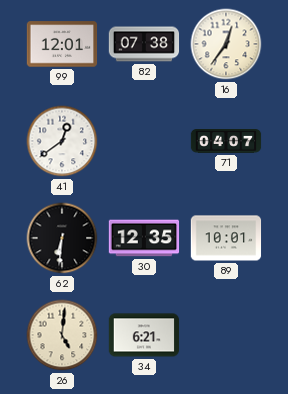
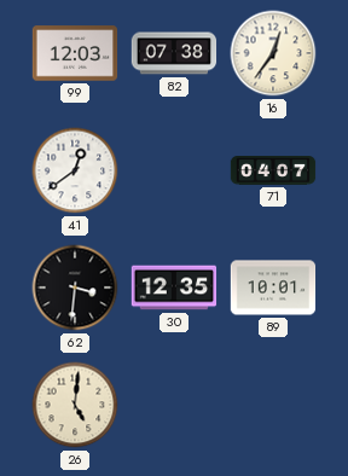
99: 12:01 -> 12:03 (75, 53)
62: 6:31 -> 3:31 (75, 288)
34: 6:21 -> none (144, 335)
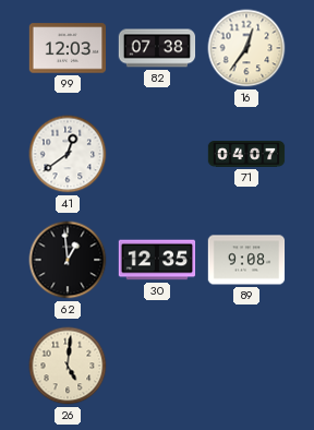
62: 3:31 -> 12:59 (68, 260)
89: 10:01 -> 9:08 (246, 260)
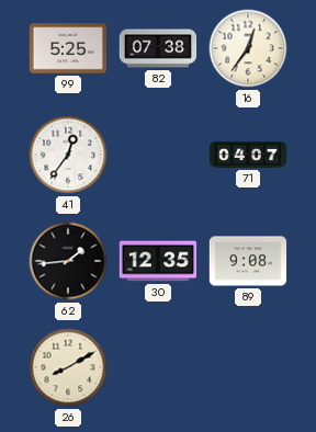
99: 12:03 -> 5:25 (68, 48)
41: 12:39 -> 12:36 (68, 155)
62: 12:59 -> 1:44 (68, 261)
26: 5:01 -> 8:10 (68, 367)
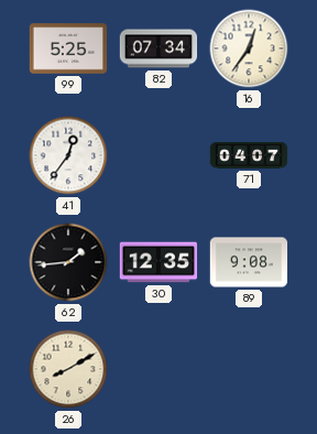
82: 07:38 -> 07:34 (158, 48)
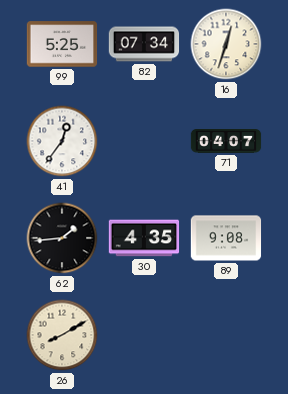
16: 12:36 -> 12:33 (226, 44)
30: 12:35 -> 4:35 (144, 238)
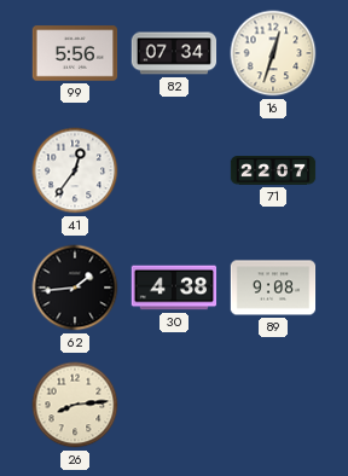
99: 5:25 -> 5:56 (75, 53)
71: 04:07 -> 22:07 (273, 172)
30: 4:35 -> 4:38 (174, 288)
26: 8:10 -> 8:14 (75, 405)
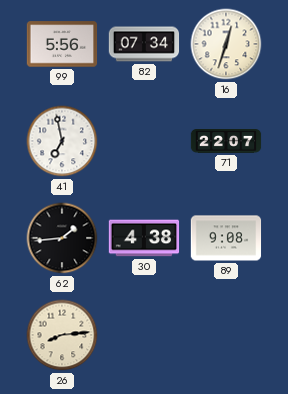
41: 12:36 -> 6:58 (62, 141)
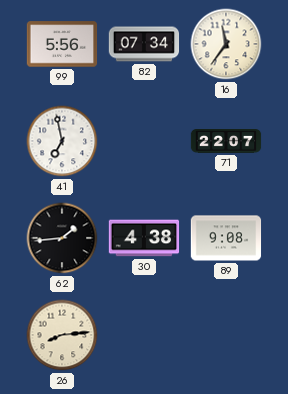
16: 12:33 -> 11:36 (226, 44)
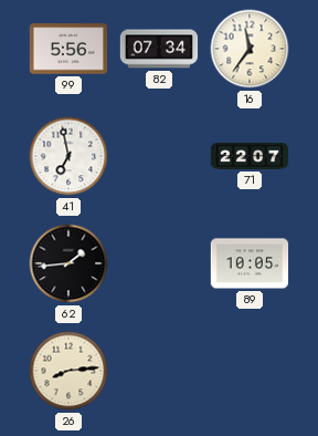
30: 4:38 -> none (144, 238)
89: 9:08 -> 10:05 (250, 263)
